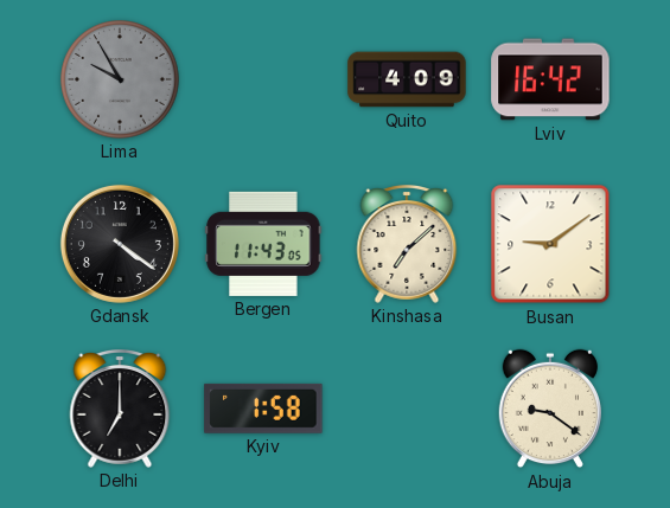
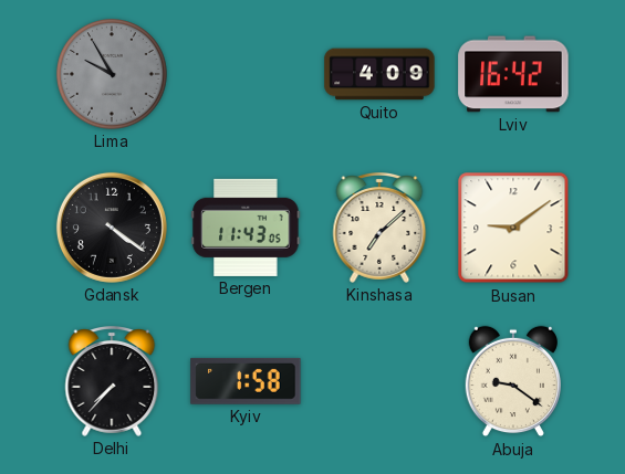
Delhi: 7:00 -> 7:37 (112, 382)
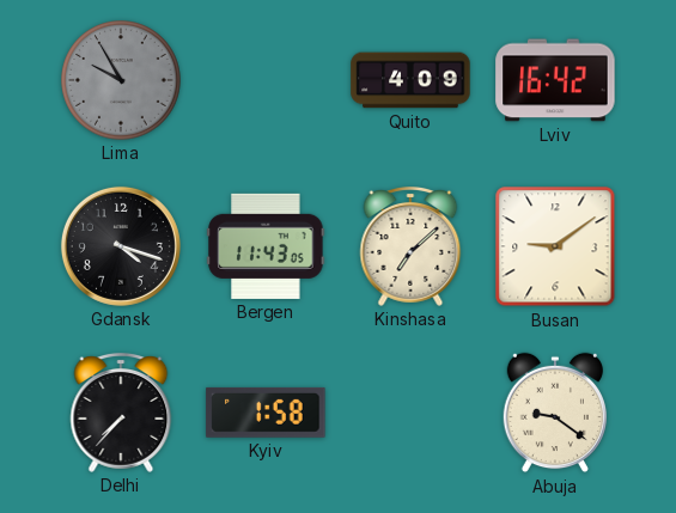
Gdansk: 4:21 -> 4:18 (121, 246)
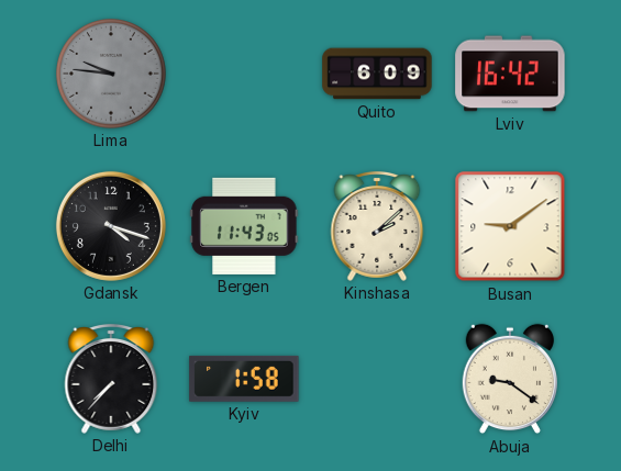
Lima: 9:55 -> 9:46 (111, 74)
Quito: 4:09 -> 6:09 (377, 74)
Kinshasa: 7:08 -> 2:08 (377, 227)
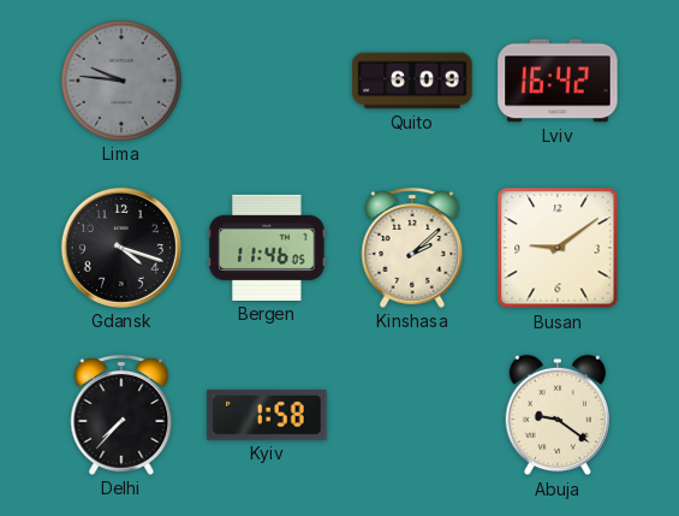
Bergen: 11:43 -> 11:46 (267, 248)
